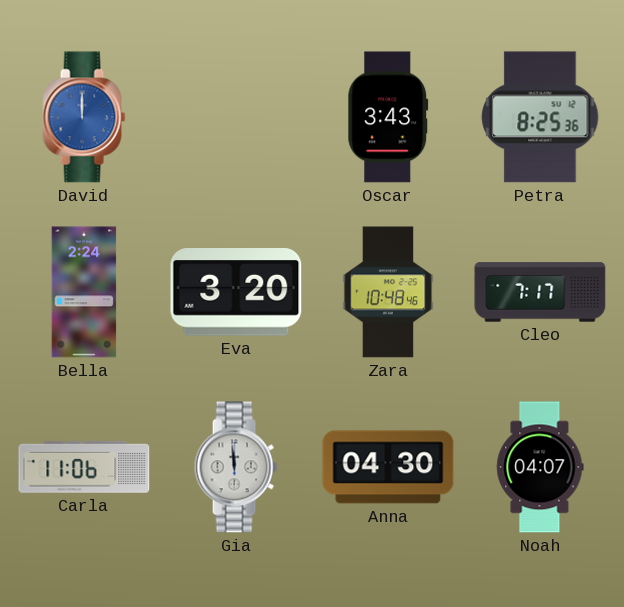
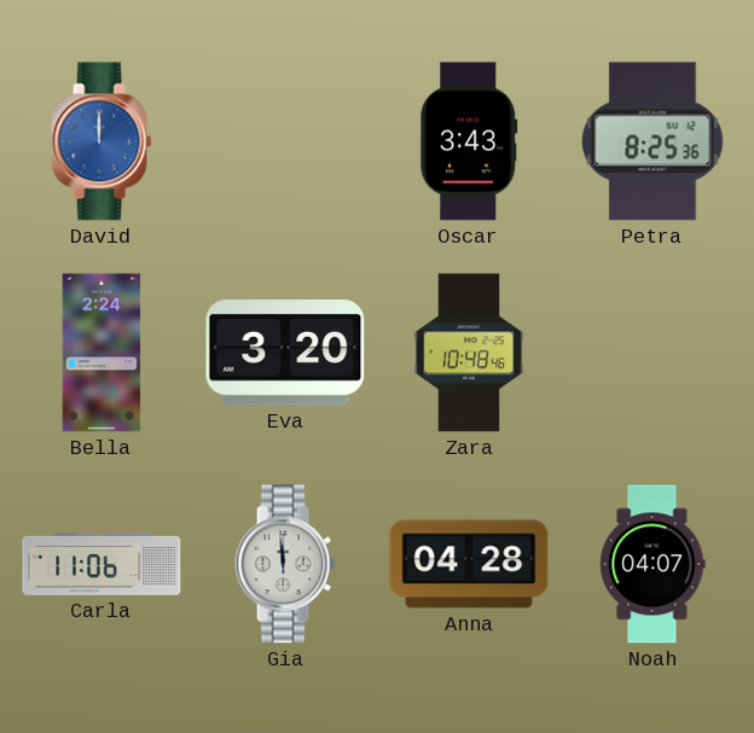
Cleo: 7:17 -> none (540, 292)
Anna: 04:30 -> 04:28 (469, 564)
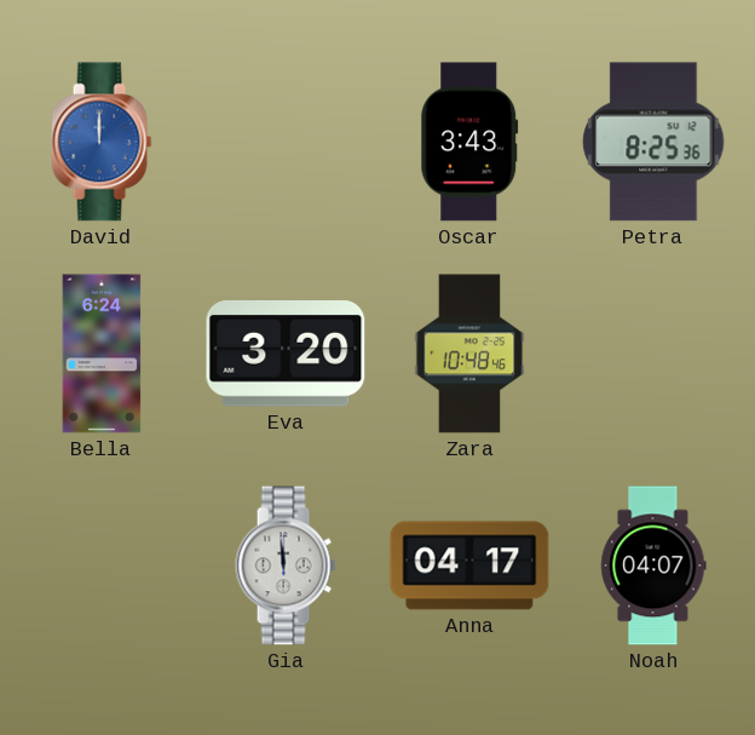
Bella: 2:24 -> 6:24 (102, 354)
Carla: 11:06 -> none (101, 564)
Anna: 04:28 -> 04:17 (469, 565)
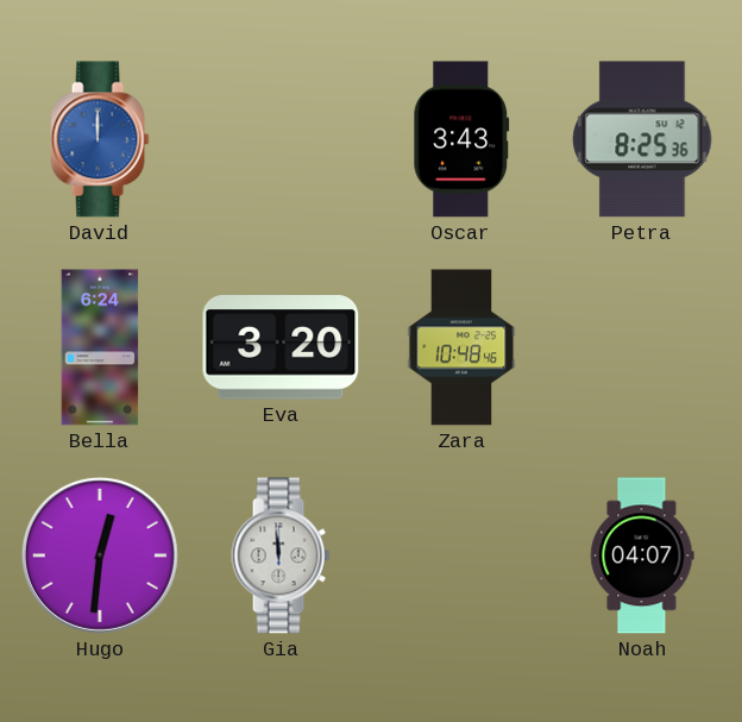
Hugo: none -> 12:31 (100, 555)
Anna: 04:17 -> none (469, 565)
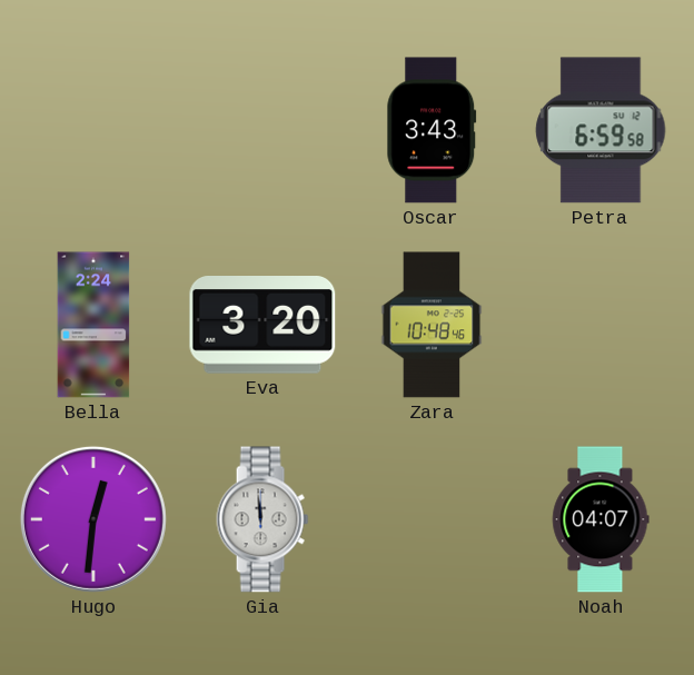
David: 12:00 -> none (100, 139)
Petra: 8:25 -> 6:59 (601, 130)
Bella: 6:24 -> 2:24 (93, 325)
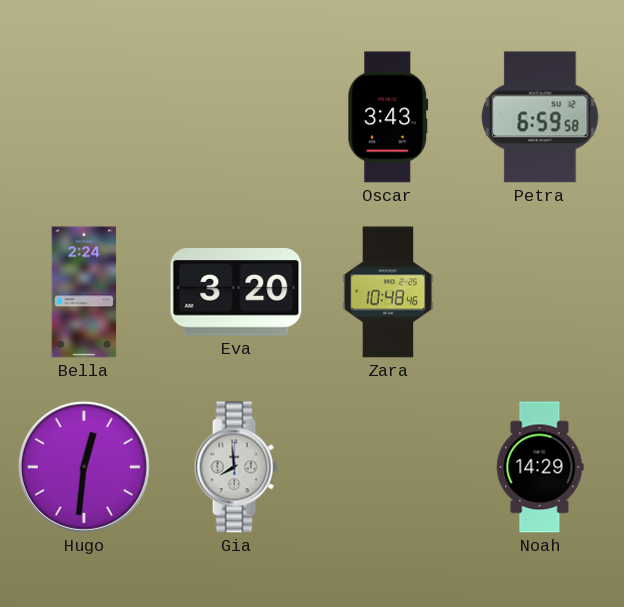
Gia: 11:59 -> 7:59 (236, 467)
Noah: 04:07 -> 14:29 (540, 467)
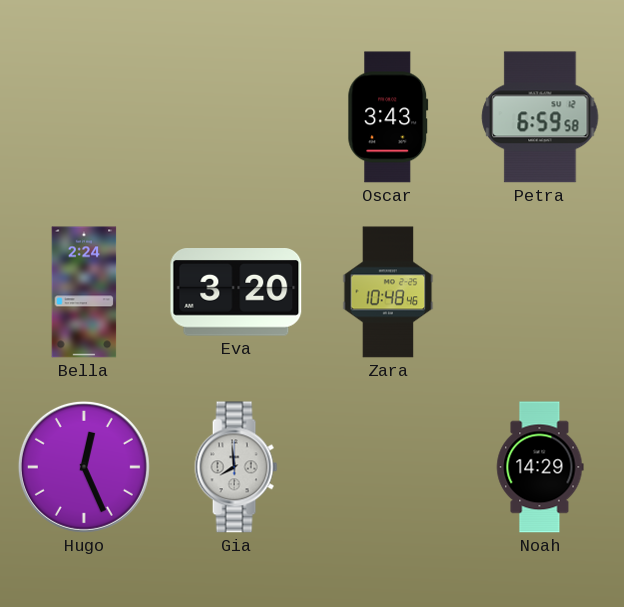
Hugo: 12:31 -> 12:26 (84, 467)
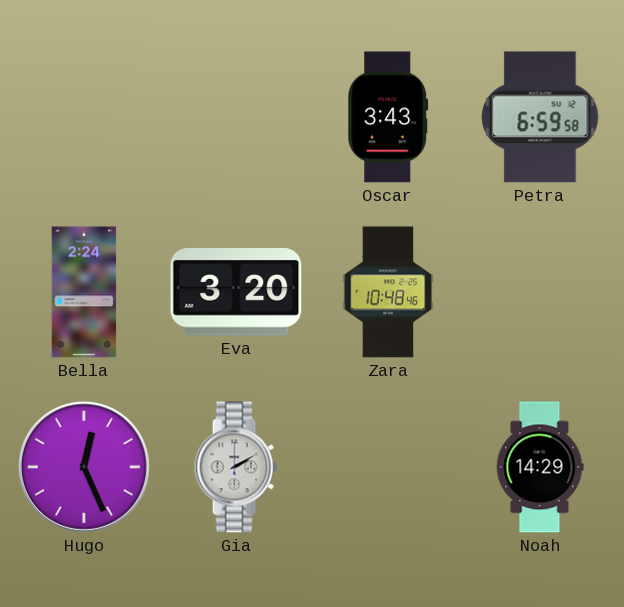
Gia: 7:59 -> 2:10 (236, 467)
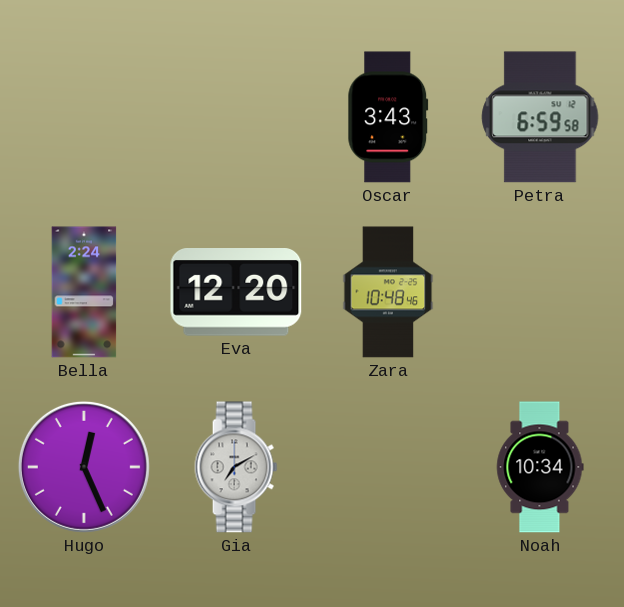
Eva: 3:20 -> 12:20 (236, 293)
Gia: 2:10 -> 7:10 (236, 467)
Noah: 14:29 -> 10:34 (540, 467)
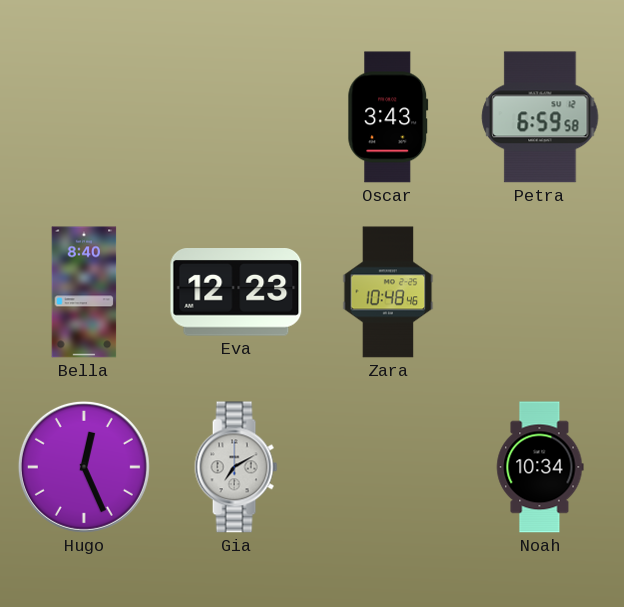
Bella: 2:24 -> 8:40 (84, 292)
Eva: 12:20 -> 12:23 (236, 293)
